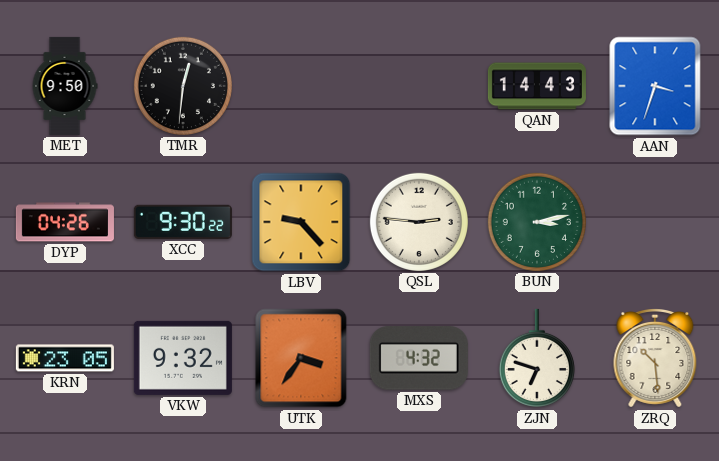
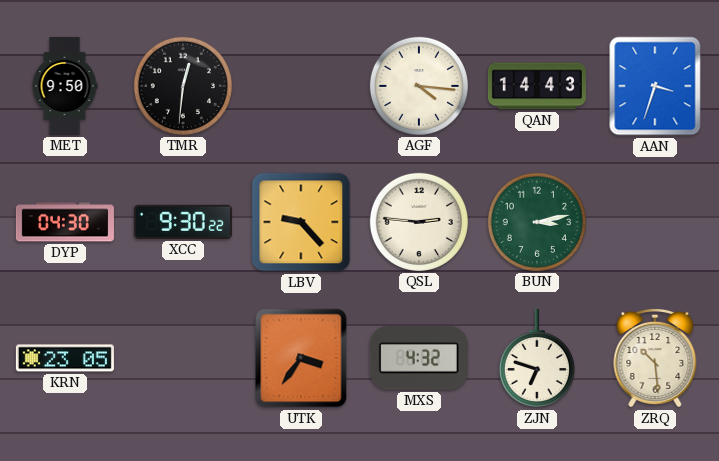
AGF: none -> 4:16 (419, 86)
DYP: 04:26 -> 04:30 (65, 222)
VKW: 9:32 -> none (183, 358)
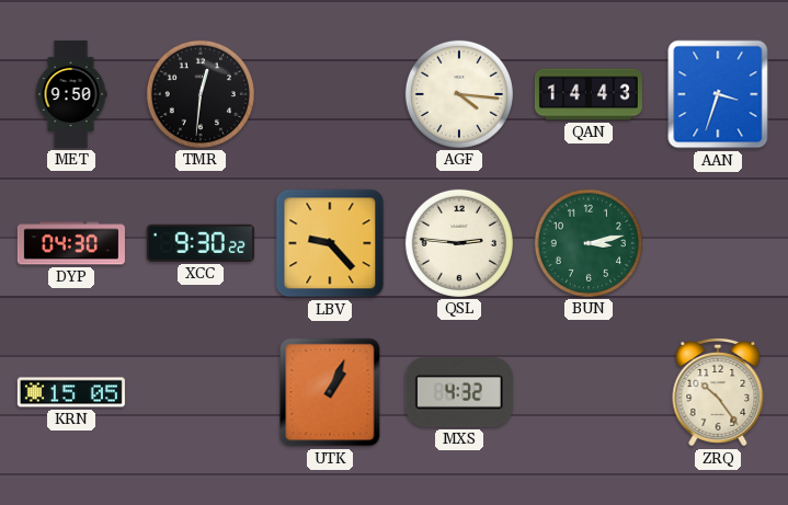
KRN: 23:05 -> 15:05 (71, 392)
UTK: 3:36 -> 1:04 (330, 392)
ZJN: 6:48 -> none (537, 358)
ZRQ: 10:29 -> 10:24 (718, 393)
